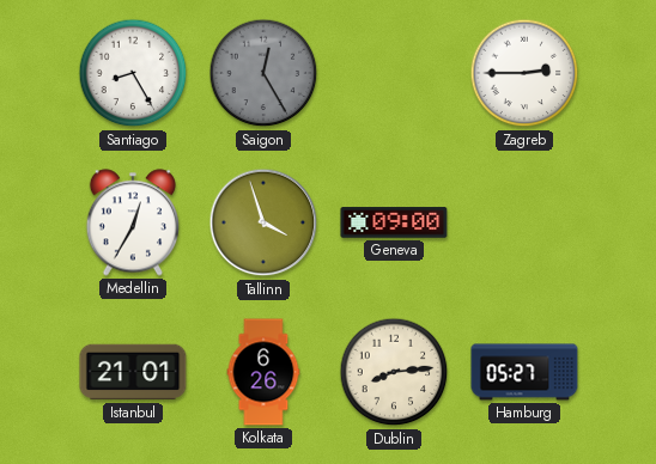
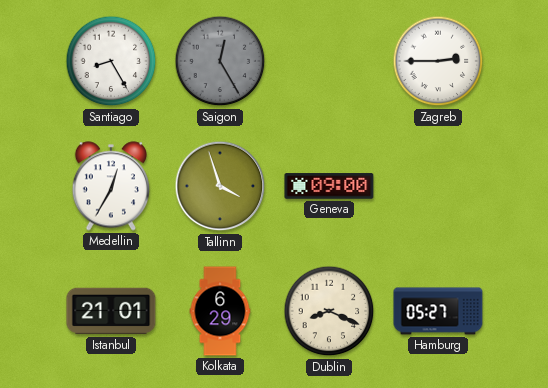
Kolkata: 6:26 -> 6:29 (220, 311)
Dublin: 8:14 -> 8:19 (329, 311)
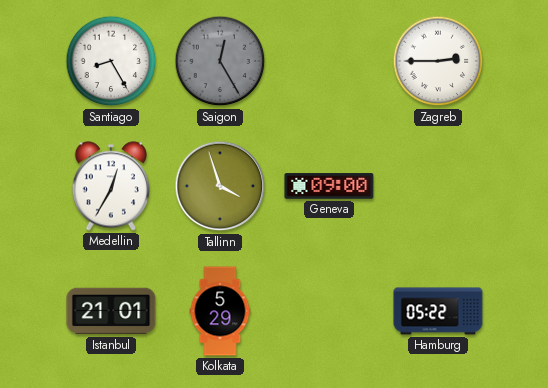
Kolkata: 6:29 -> 5:29 (220, 311)
Dublin: 8:19 -> none (329, 311)
Hamburg: 05:27 -> 05:22 (438, 311)
